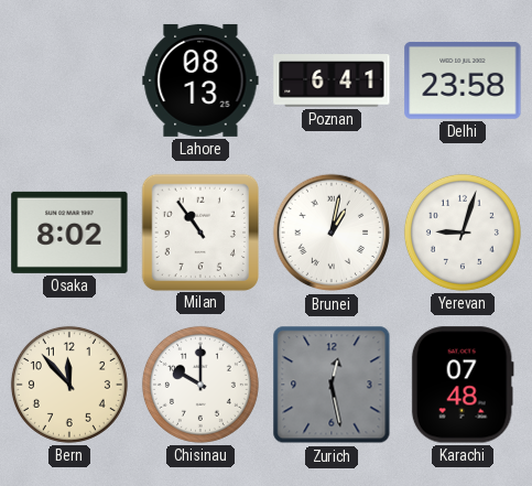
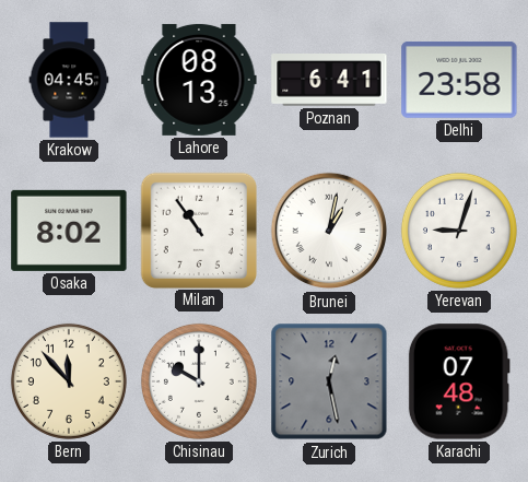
Krakow: none -> 04:45 (69, 80)
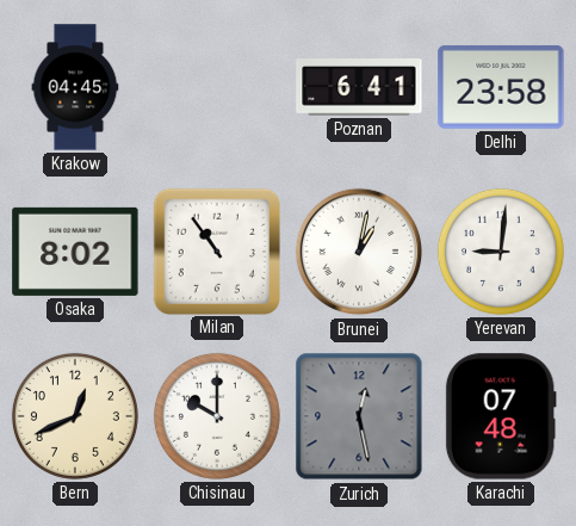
Lahore: 08:13 -> none (199, 80)
Yerevan: 9:03 -> 9:01 (501, 252)
Bern: 11:53 -> 12:41 (75, 416)
